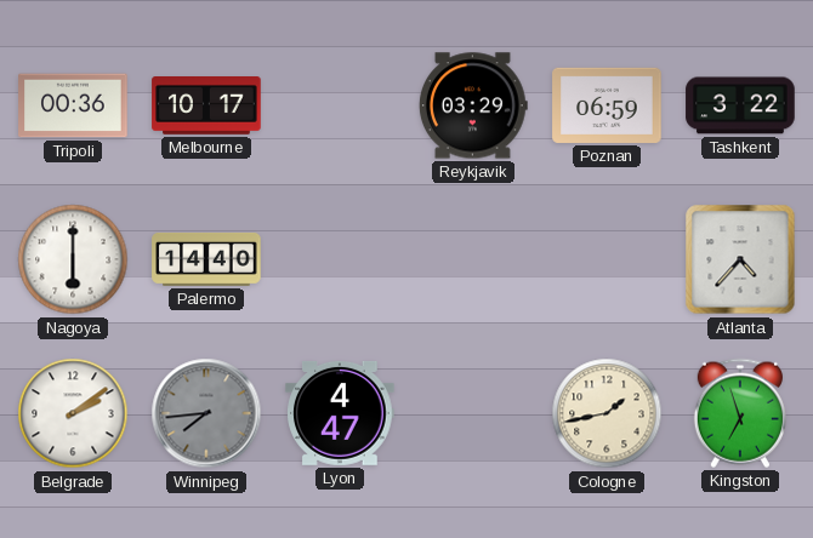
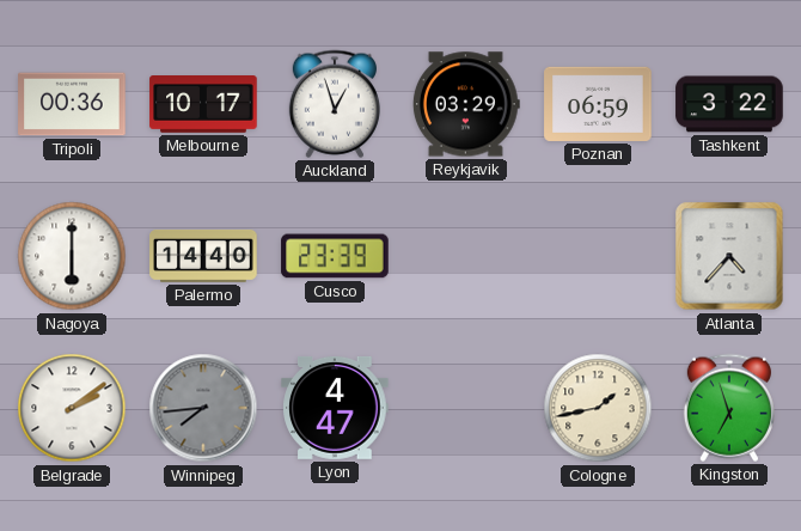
Auckland: none -> 12:57 (335, 104)
Cusco: none -> 23:39 (335, 256)
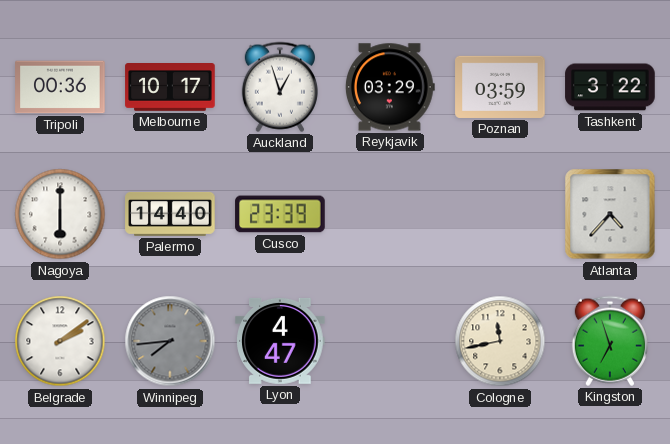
Poznan: 06:59 -> 03:59 (500, 87)
Cologne: 1:43 -> 11:43 (500, 341)
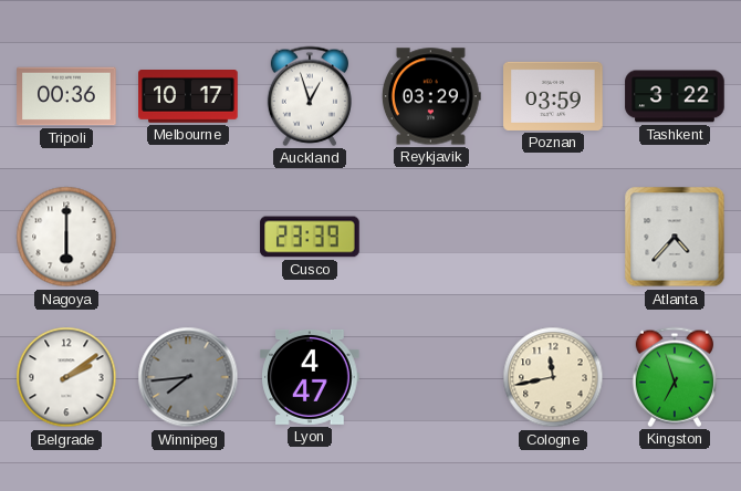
Palermo: 14:40 -> none (170, 214)
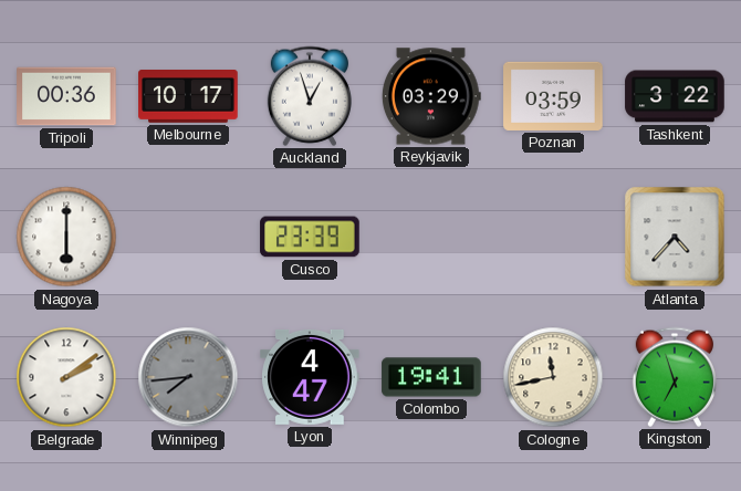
Colombo: none -> 19:41 (431, 377)
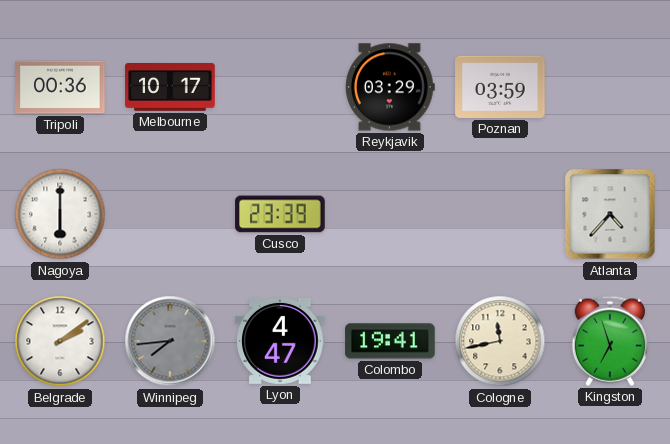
Auckland: 12:57 -> none (310, 96)
Tashkent: 3:22 -> none (675, 96)
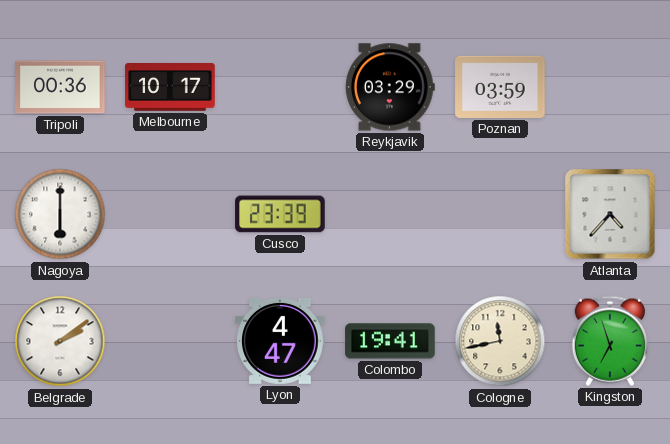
Winnipeg: 7:44 -> none (170, 341)
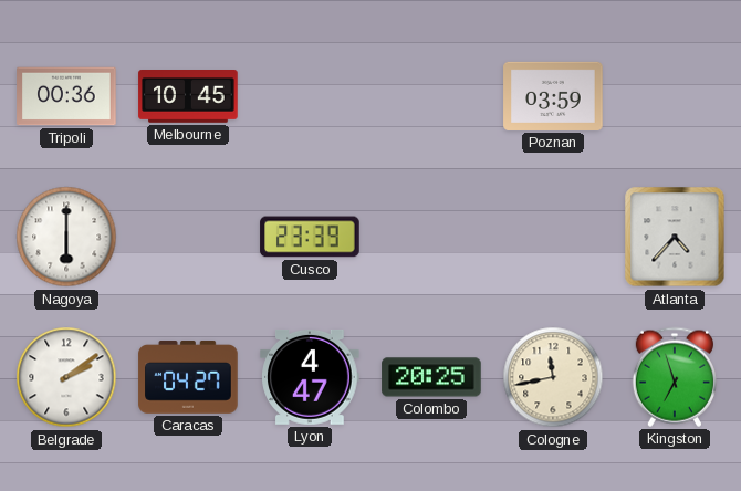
Melbourne: 10:17 -> 10:45 (188, 97)
Reykjavik: 03:29 -> none (390, 87)
Caracas: none -> 04:27 (188, 378)
Colombo: 19:41 -> 20:25 (431, 377)
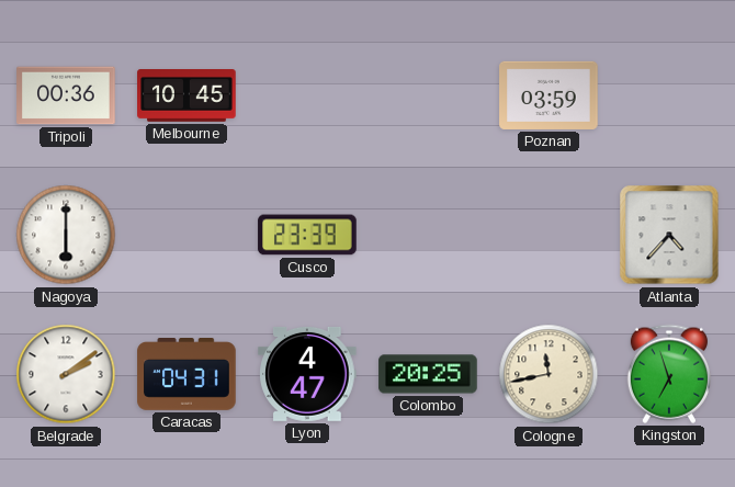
Caracas: 04:27 -> 04:31 (186, 375)
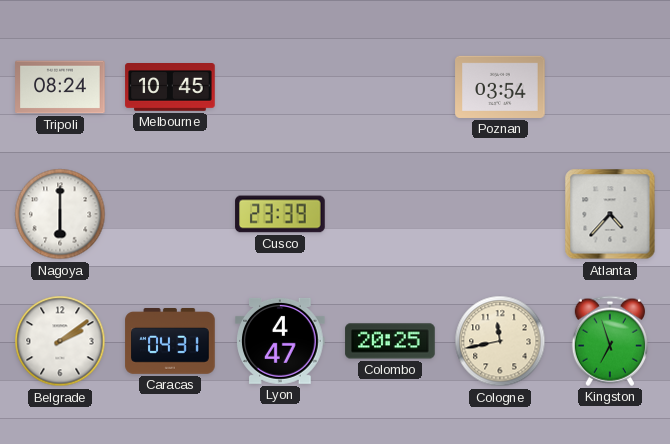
Tripoli: 00:36 -> 08:24 (60, 87)
Poznan: 03:59 -> 03:54 (500, 87)
